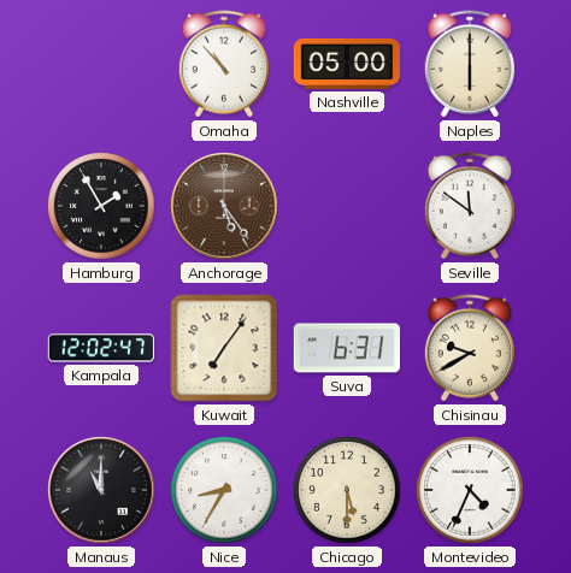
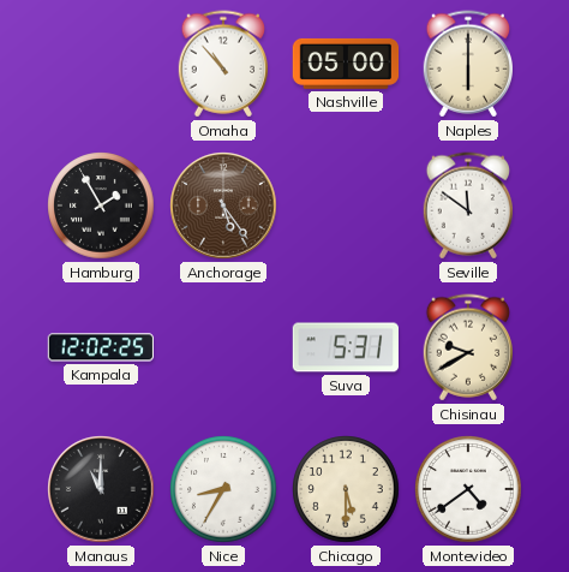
Kampala: 12:02:47 -> 12:02:25 (100, 347)
Kuwait: 7:06 -> none (224, 348)
Suva: 6:31 -> 5:31 (345, 347)
Montevideo: 4:34 -> 4:39 (468, 489)
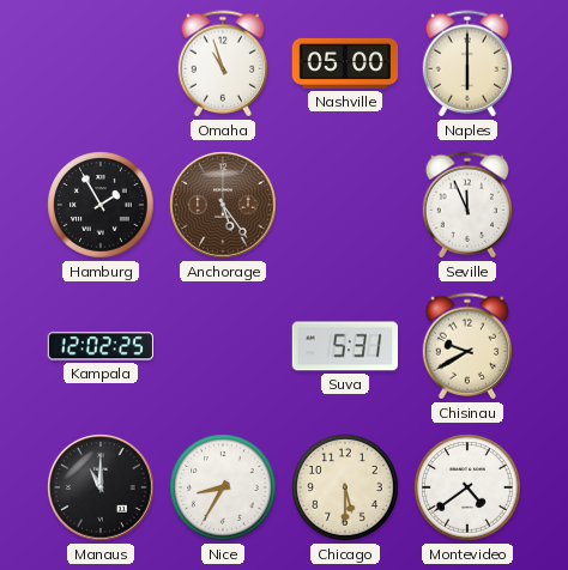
Omaha: 10:53 -> 10:57 (223, 63)
Seville: 11:51 -> 11:56 (467, 205)
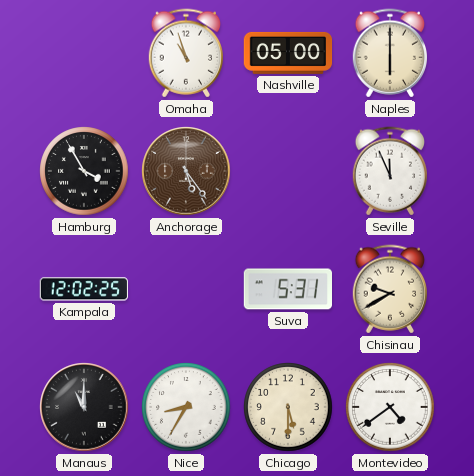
Hamburg: 1:55 -> 3:55 (84, 171)
